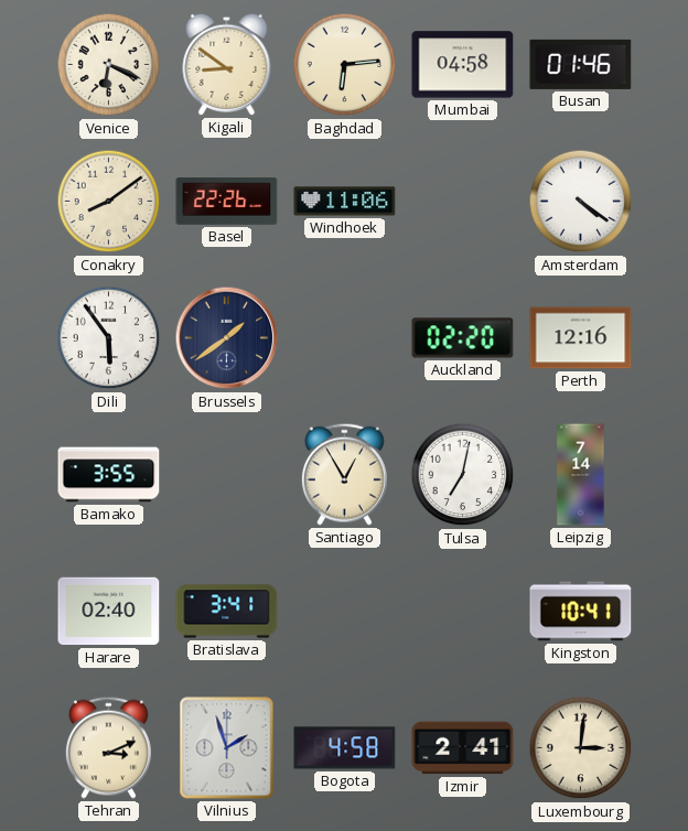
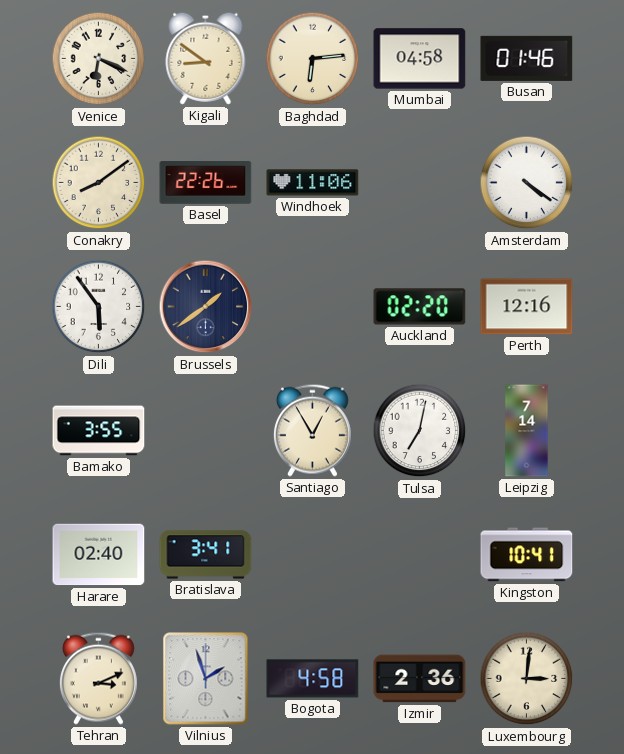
Izmir: 2:41 -> 2:36 (420, 679)
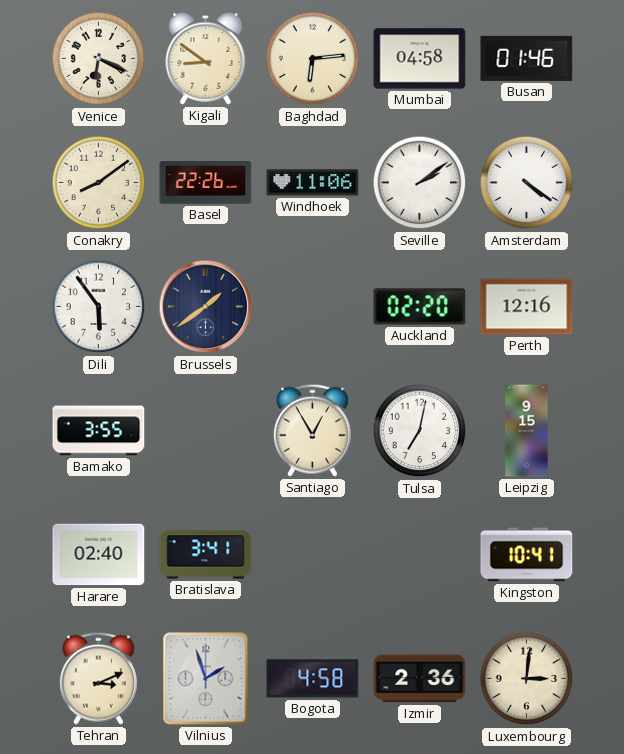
Seville: none -> 2:09 (420, 183)
Leipzig: 7:14 -> 9:15 (527, 431)
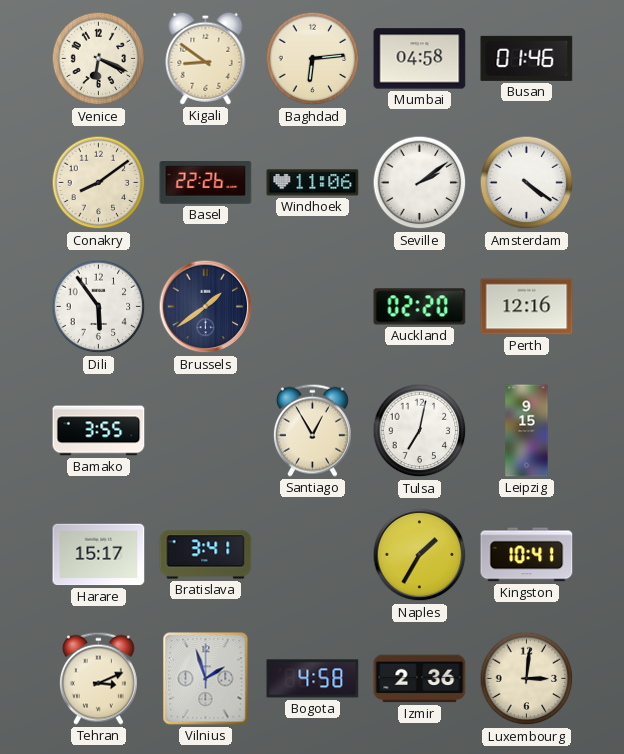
Harare: 02:40 -> 15:17 (99, 555)
Naples: none -> 1:35 (420, 555)
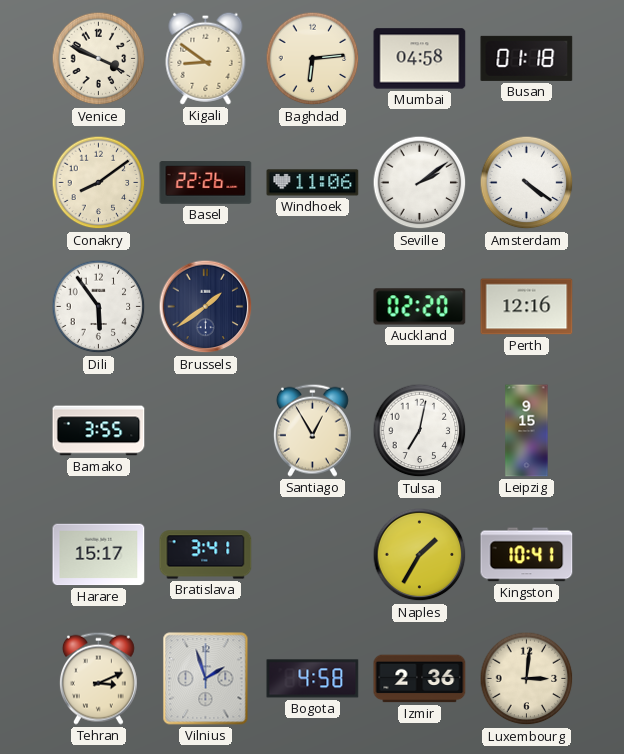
Venice: 6:19 -> 3:49 (99, 59)
Busan: 01:46 -> 01:18 (527, 58)
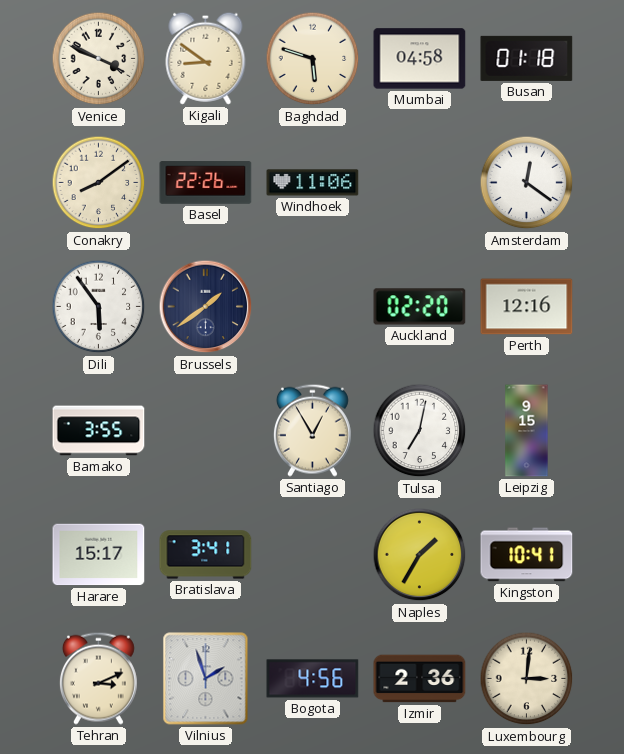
Baghdad: 6:14 -> 5:48 (313, 59)
Seville: 2:09 -> none (420, 183)
Amsterdam: 4:21 -> 12:21 (527, 183)
Bogota: 4:58 -> 4:56 (313, 679)
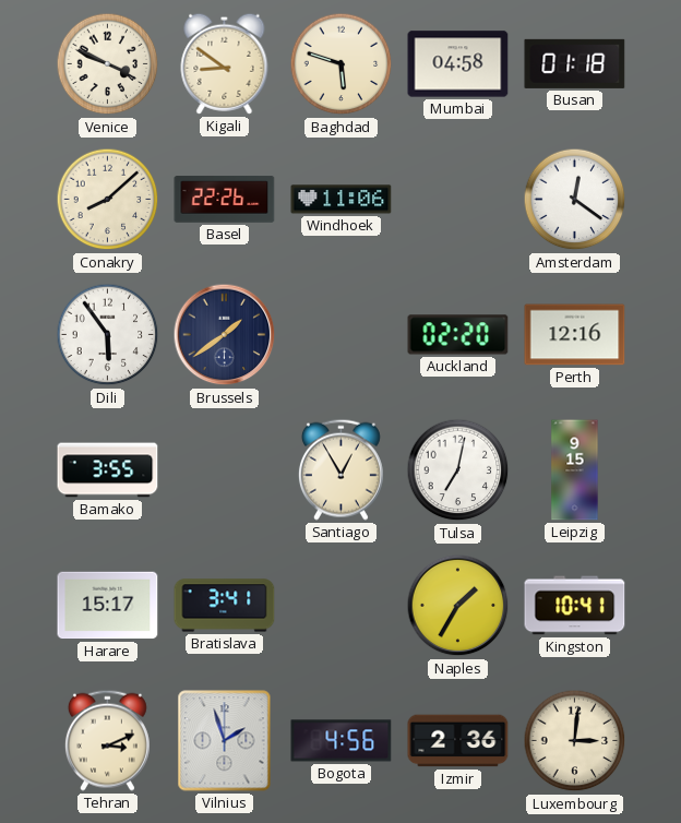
Conakry: 8:09 -> 8:08 (108, 200)
